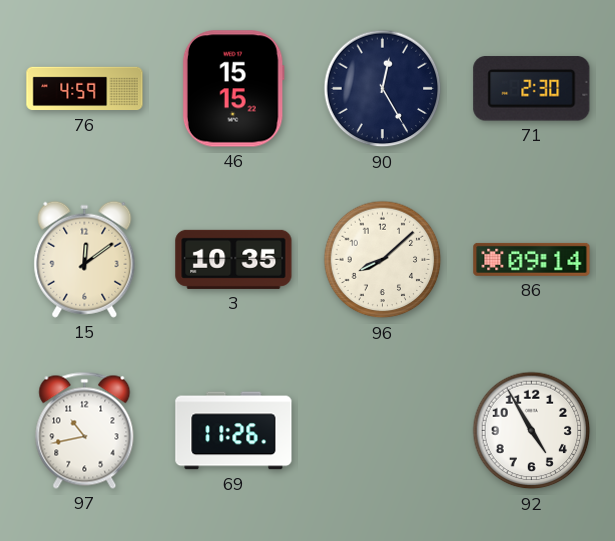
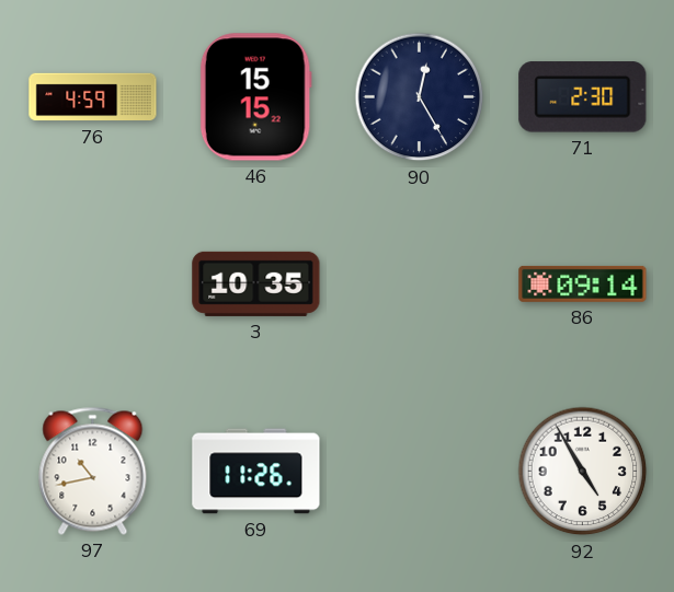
15: 12:09 -> none (85, 259)
96: 8:08 -> none (383, 260)
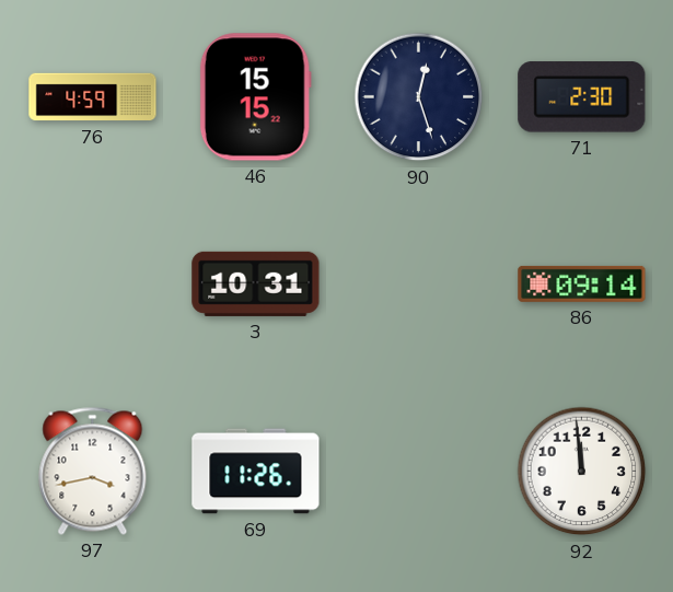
90: 12:25 -> 12:27 (419, 97)
3: 10:35 -> 10:31 (256, 283)
97: 10:43 -> 3:43 (93, 471)
92: 4:55 -> 11:59 (582, 472)
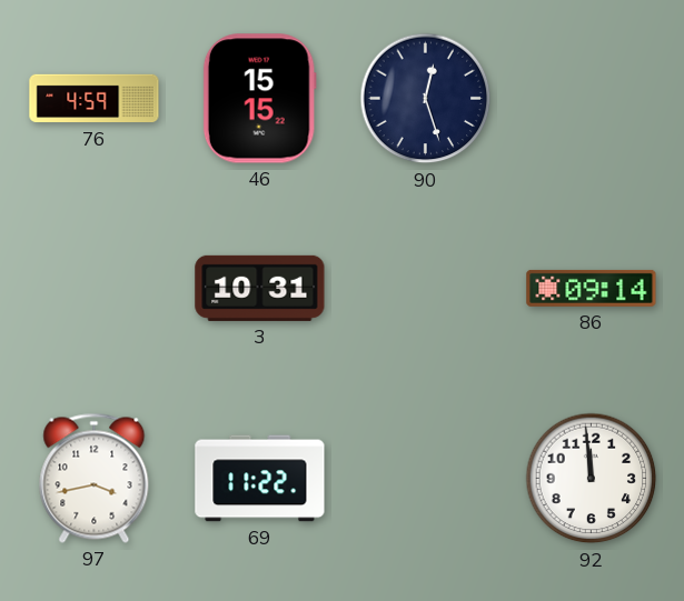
71: 2:30 -> none (582, 97)
69: 11:26 -> 11:22 (260, 479)
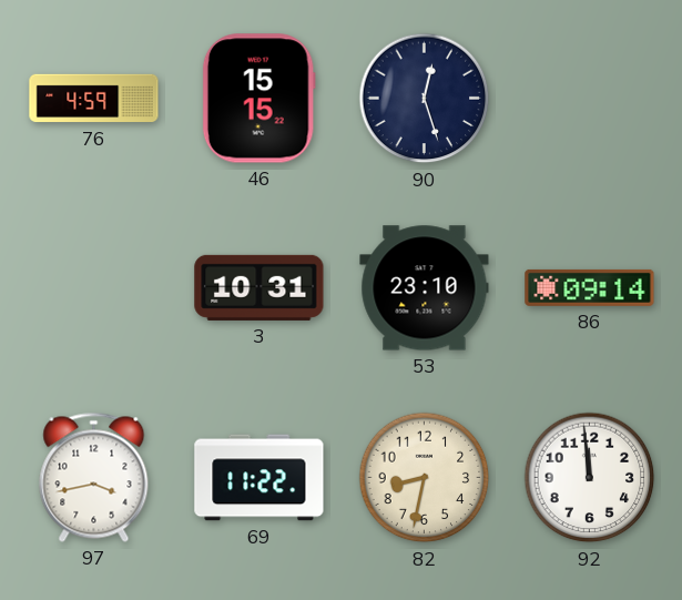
53: none -> 23:10 (425, 288)
82: none -> 8:32 (425, 478)
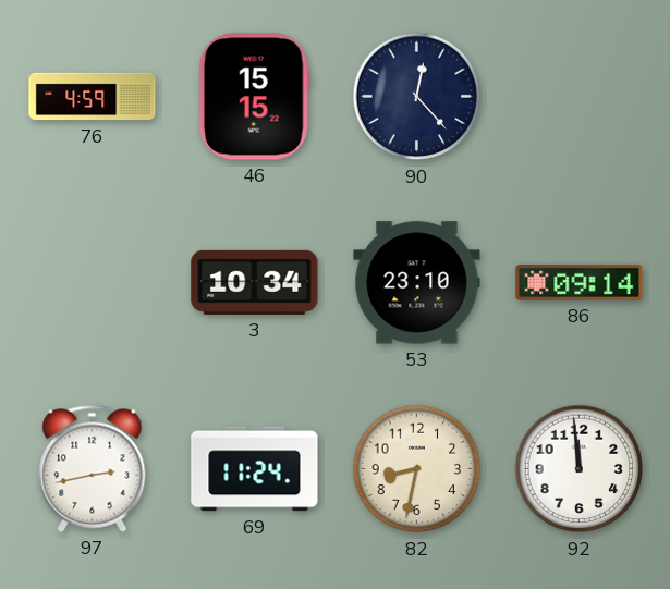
90: 12:27 -> 12:23 (417, 97)
3: 10:31 -> 10:34 (255, 282)
97: 3:43 -> 2:43 (93, 468)
69: 11:22 -> 11:24 (255, 469)
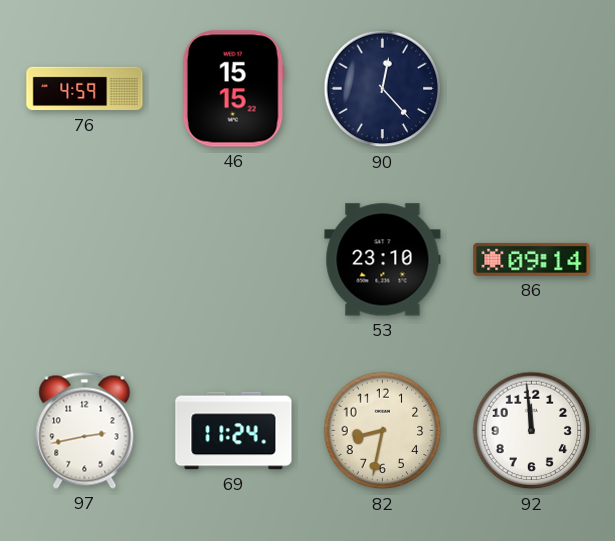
3: 10:34 -> none (255, 282)
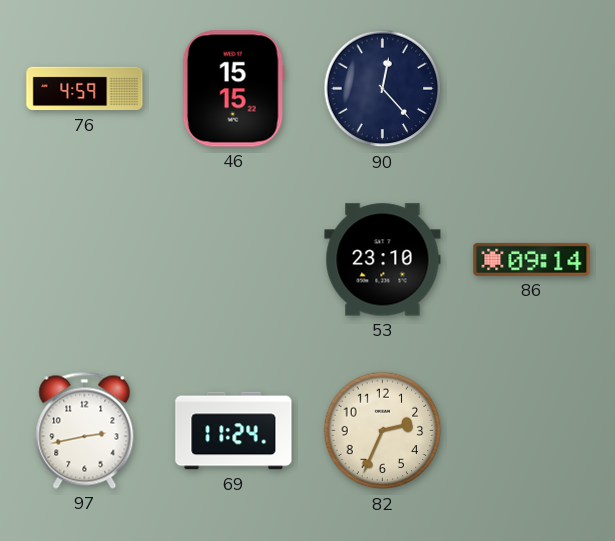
82: 8:32 -> 2:34 (383, 431)
92: 11:59 -> none (532, 431)
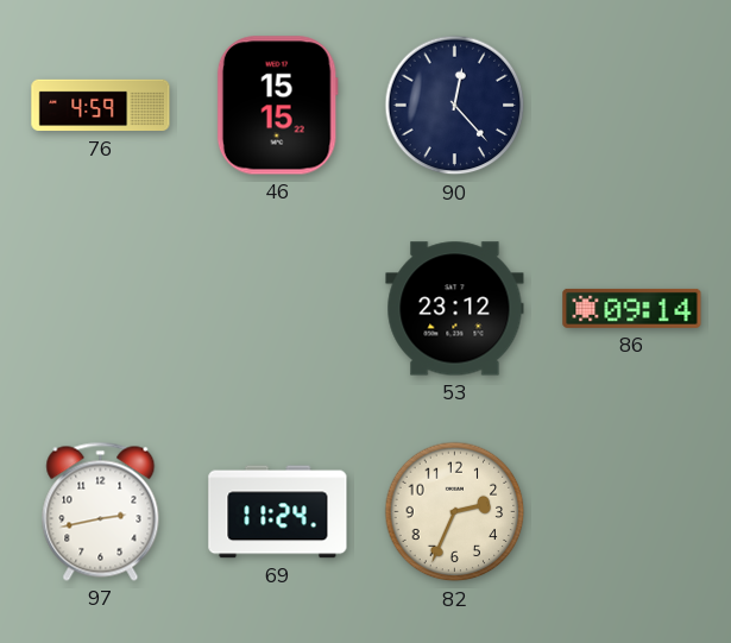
53: 23:10 -> 23:12 (455, 309)
